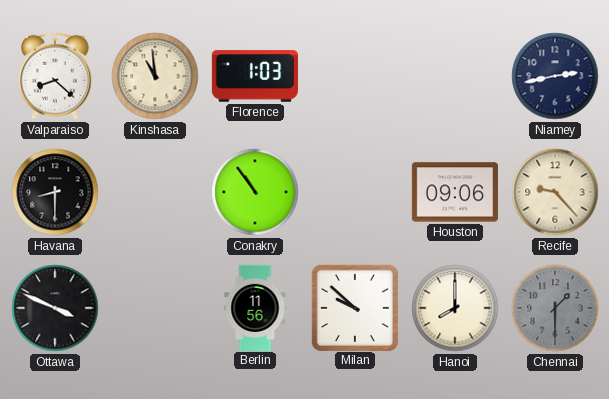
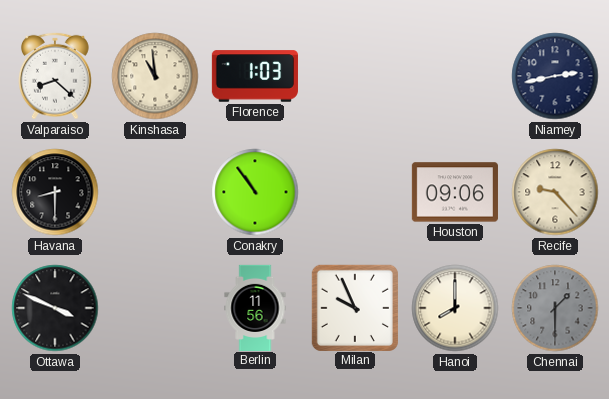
Milan: 9:52 -> 9:56 (354, 307)
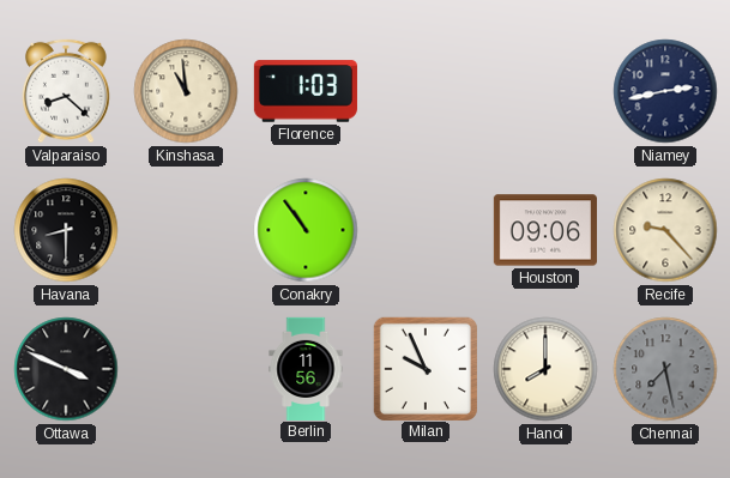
Chennai: 1:30 -> 7:28 (665, 369)
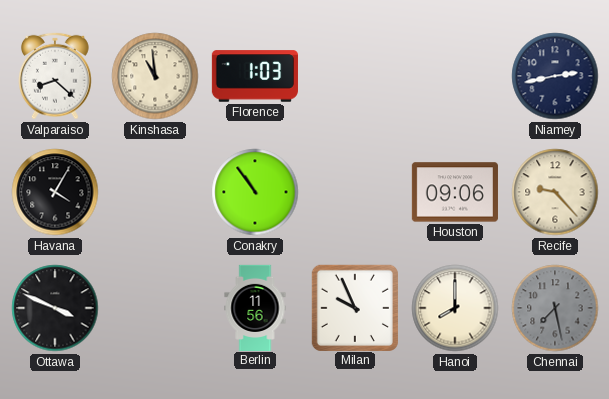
Havana: 8:30 -> 4:05 (55, 192)
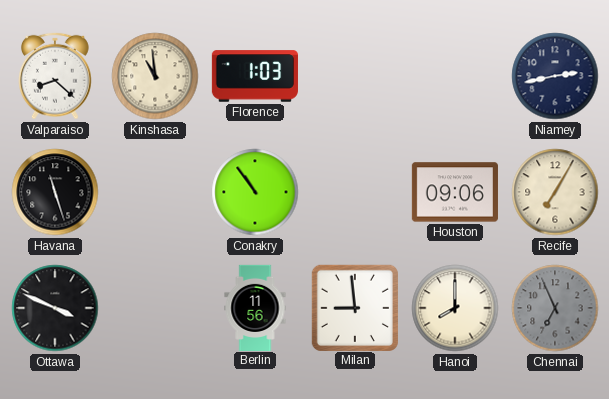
Havana: 4:05 -> 11:27 (55, 192)
Recife: 9:23 -> 7:05 (555, 192)
Milan: 9:56 -> 8:59 (354, 307)
Chennai: 7:28 -> 6:56 (555, 308)
